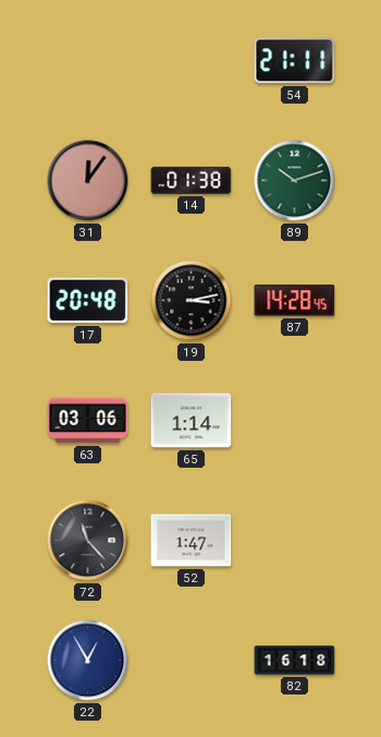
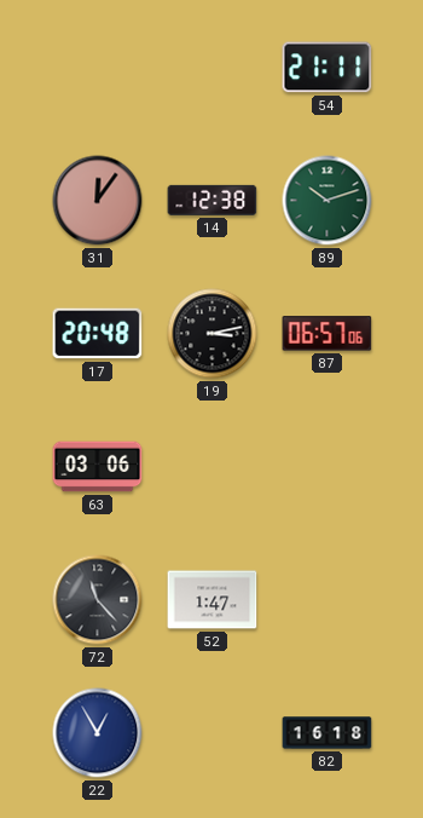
14: 01:38 -> 12:38 (213, 200)
87: 14:28 -> 06:57 (328, 334)
65: 1:14 -> none (192, 421)
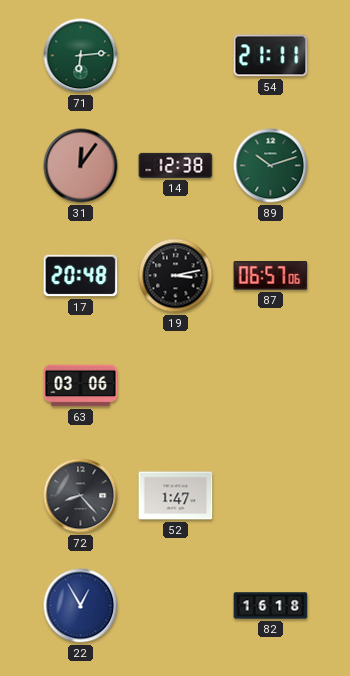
71: none -> 6:14 (81, 56)
72: 11:23 -> 8:23 (81, 496)
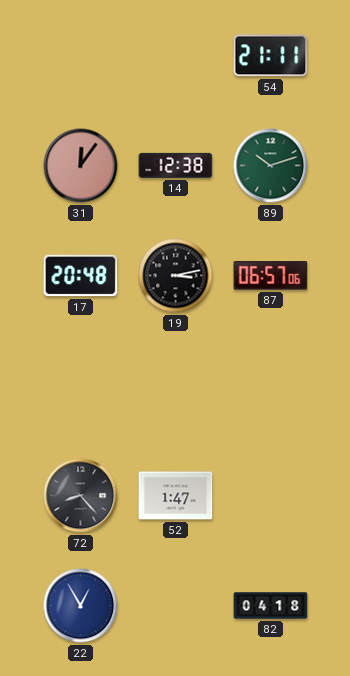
71: 6:14 -> none (81, 56)
63: 03:06 -> none (81, 386)
82: 16:18 -> 04:18 (271, 606)
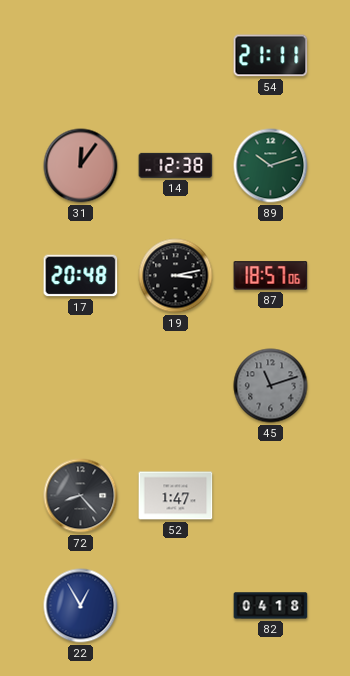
87: 06:57 -> 18:57 (271, 276)
45: none -> 11:12 (271, 386)
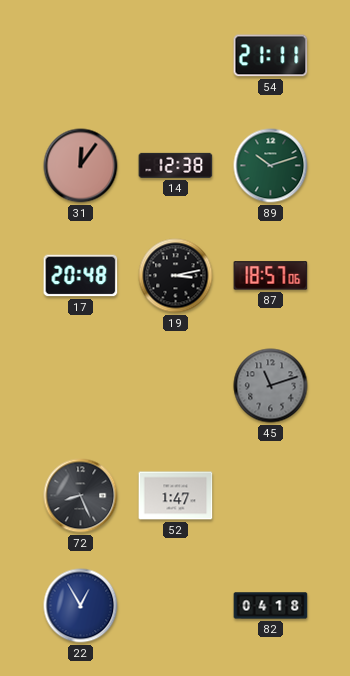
72: 8:23 -> 8:26 (81, 496)
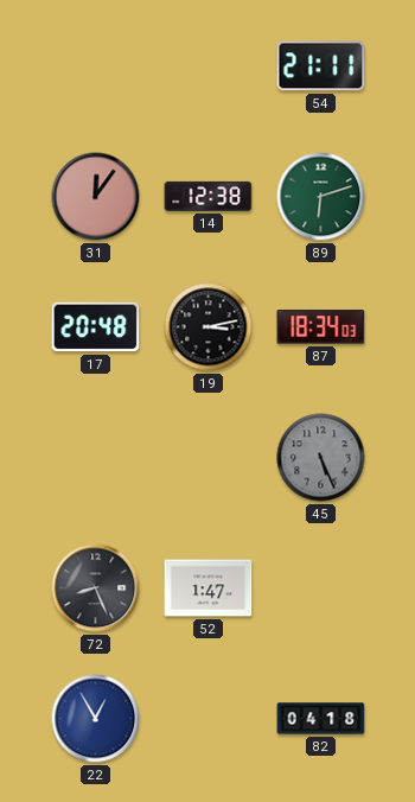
89: 10:12 -> 6:12 (321, 197)
87: 18:57 -> 18:34 (321, 327)
45: 11:12 -> 5:26 (321, 458)
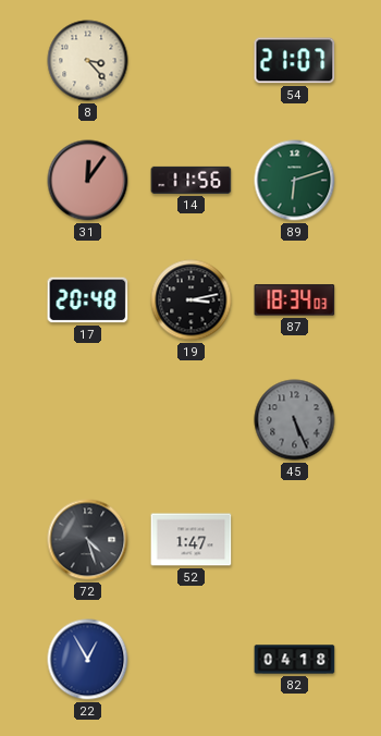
8: none -> 3:23 (88, 61)
54: 21:11 -> 21:07 (295, 61)
14: 12:38 -> 11:56 (192, 180)
72: 8:26 -> 4:27 (88, 540)
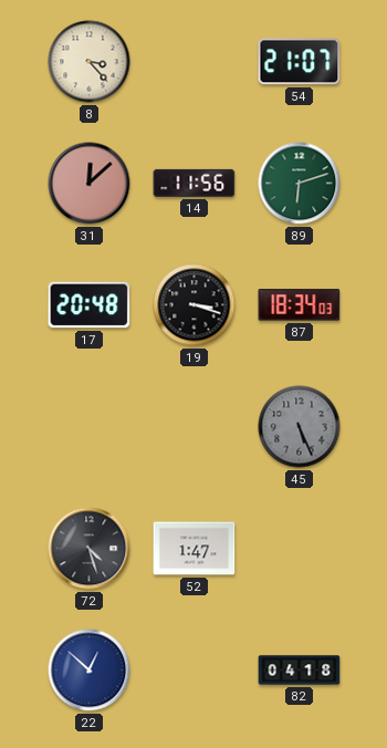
31: 12:06 -> 12:08 (90, 184)
19: 3:13 -> 3:18 (195, 305)
22: 12:55 -> 12:52 (90, 671)
